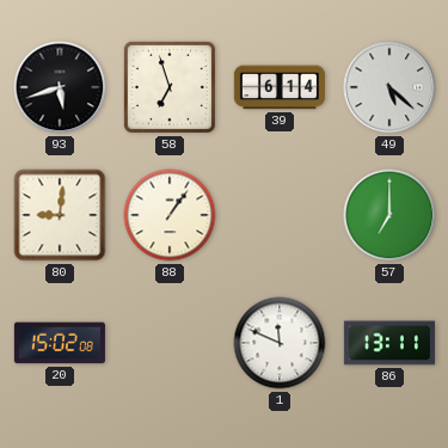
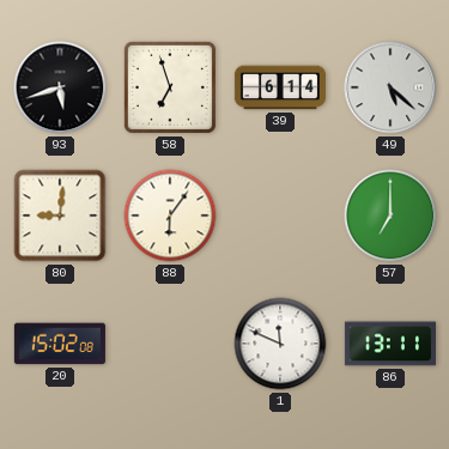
88: 1:06 -> 6:06 (170, 216)
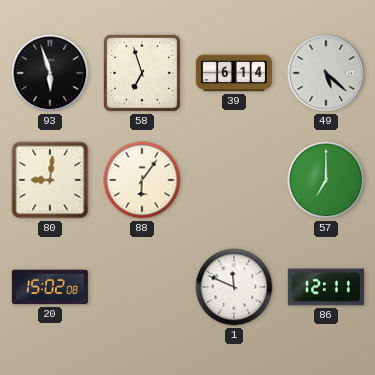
93: 5:42 -> 5:57 (50, 73)
86: 13:11 -> 12:11 (326, 287)
